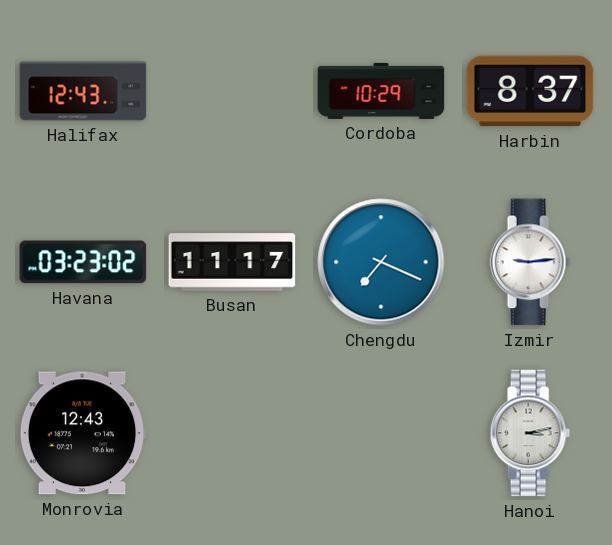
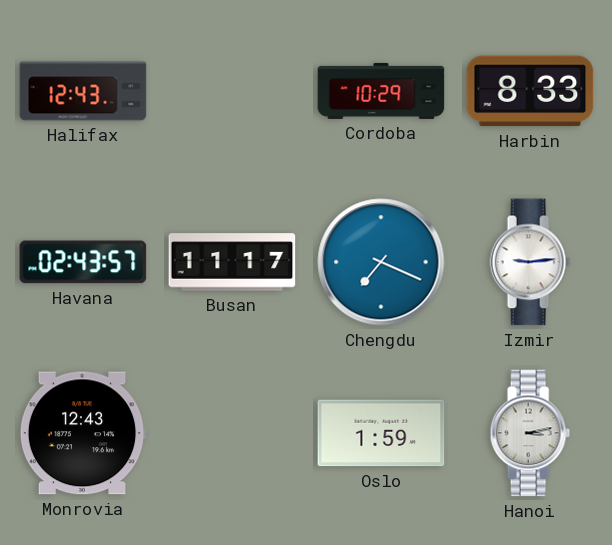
Harbin: 8:37 -> 8:33 (530, 91)
Havana: 03:23 -> 02:43 (83, 262)
Oslo: none -> 1:59 (381, 433)
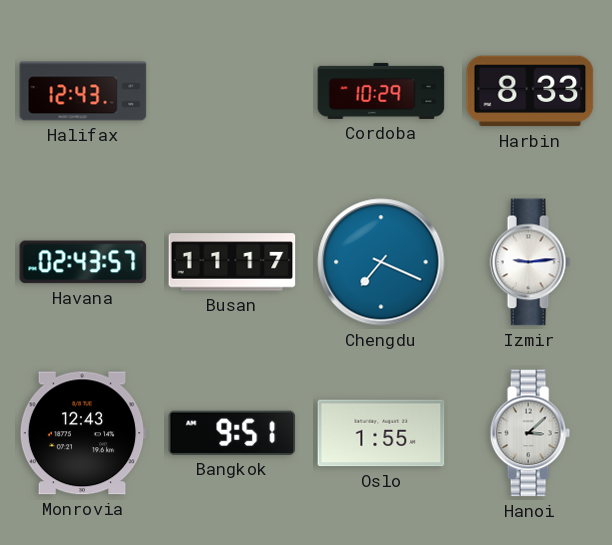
Bangkok: none -> 9:51 (232, 433)
Oslo: 1:59 -> 1:55 (381, 433)
Hanoi: 3:13 -> 3:08 (530, 433)
